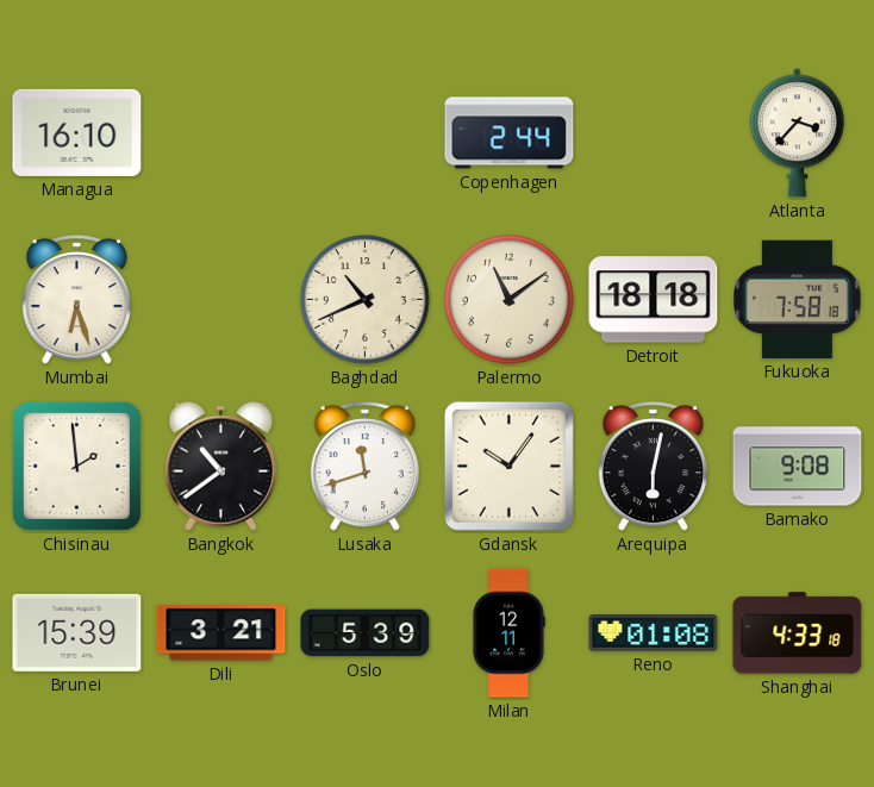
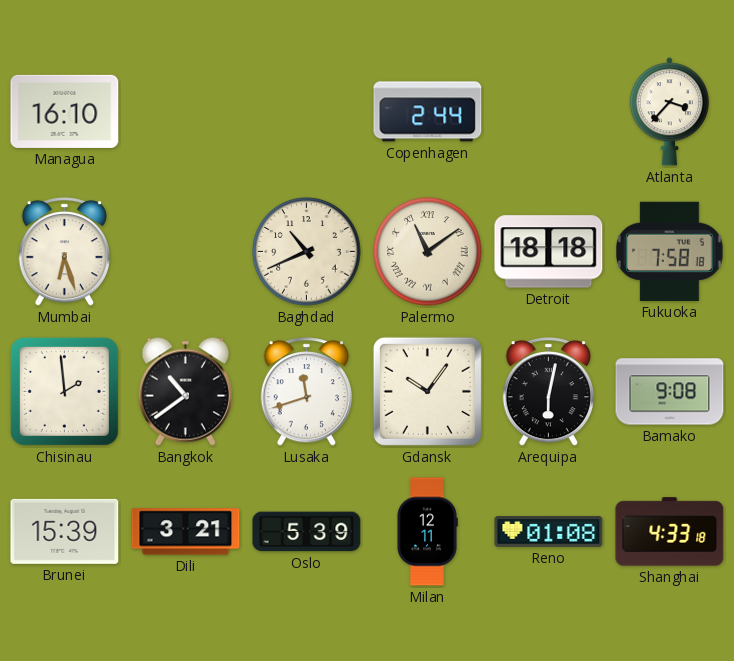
Palermo numerals: Arabic -> Roman (428, 252)
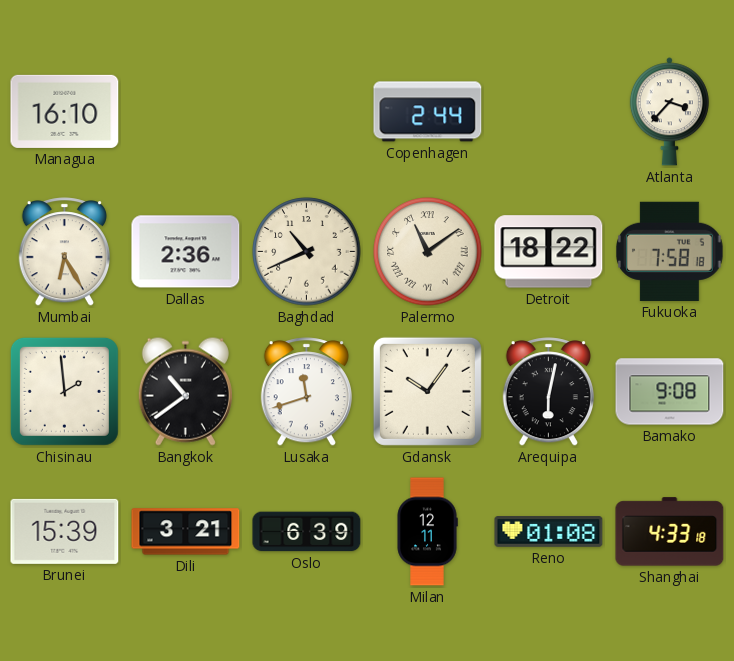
Mumbai: 6:27 -> 6:25 (64, 252)
Dallas: none -> 2:36 (186, 252)
Detroit: 18:18 -> 18:22 (549, 252)
Oslo: 5:39 -> 6:39 (307, 532)
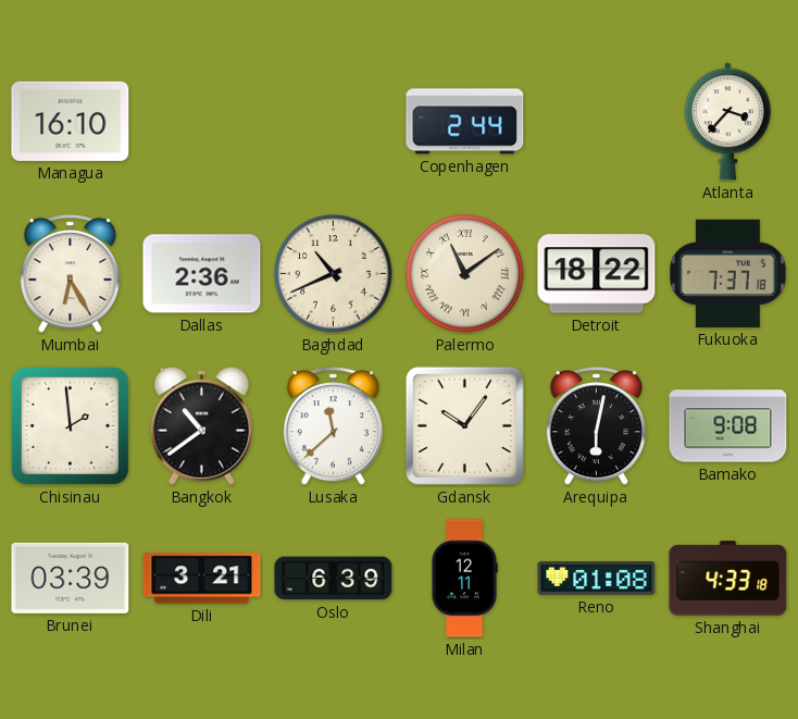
Fukuoka: 7:58 -> 7:37 (728, 273)
Lusaka: 11:42 -> 11:38 (333, 426)
Brunei: 15:39 -> 03:39 (71, 578)
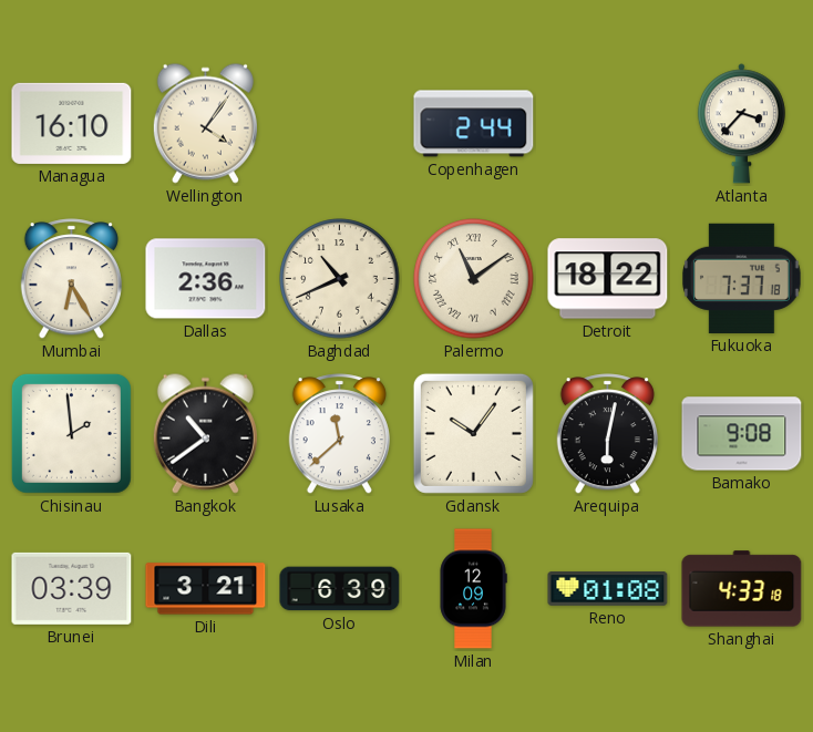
Wellington: none -> 4:06 (205, 123)
Milan: 12:11 -> 12:09 (473, 589)
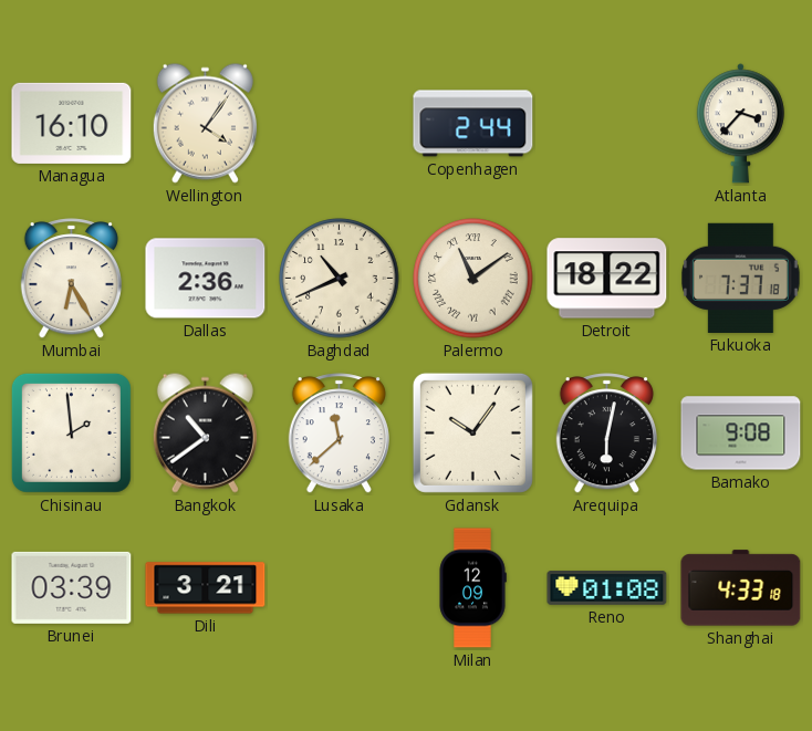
Oslo: 6:39 -> none (340, 589)
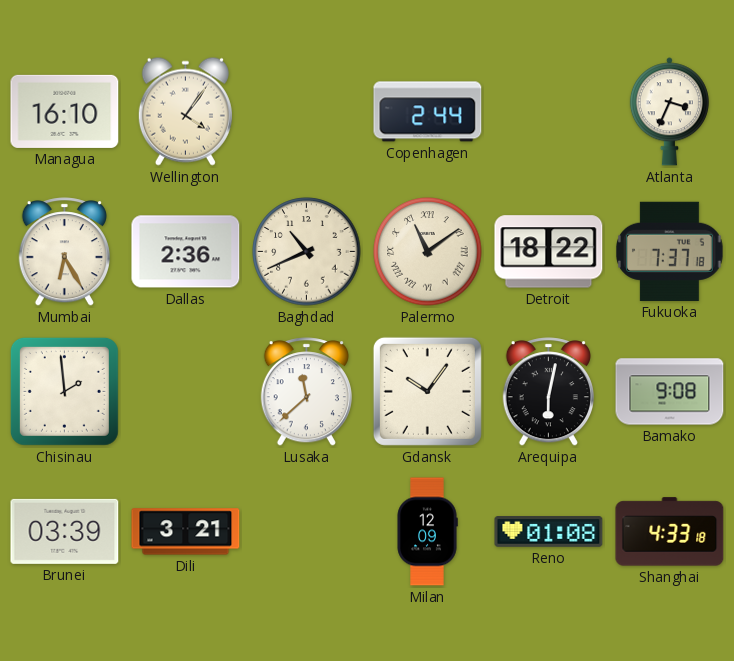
Atlanta: 3:37 -> 3:34 (669, 112)
Bangkok: 10:39 -> none (205, 432)
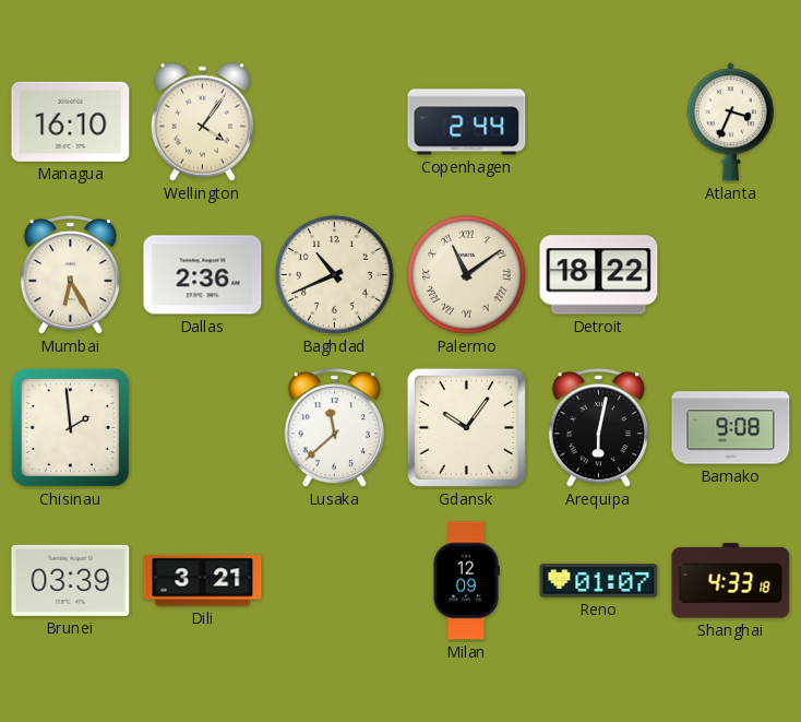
Fukuoka: 7:37 -> none (670, 251)
Reno: 01:08 -> 01:07 (599, 581)
